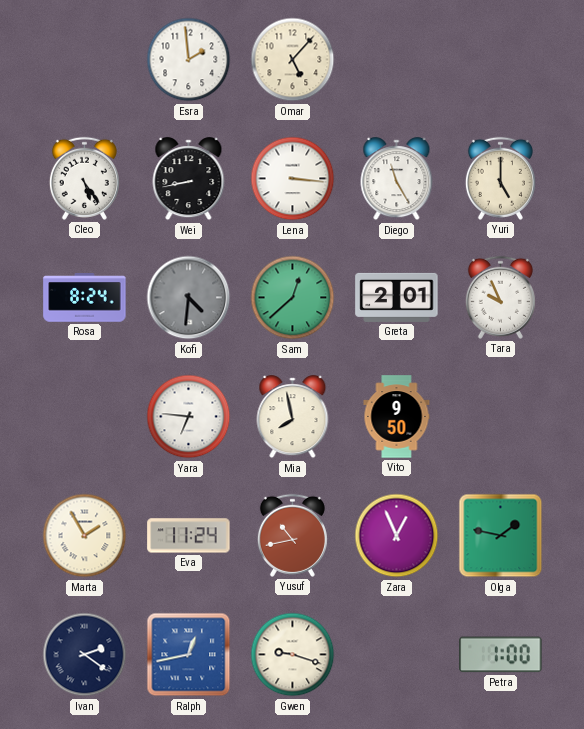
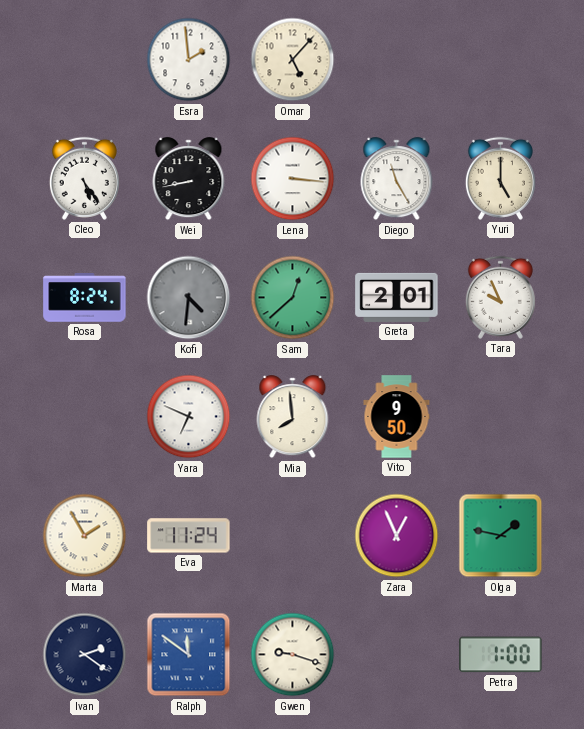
Yara: 6:46 -> 6:49 (189, 417)
Mia: 7:58 -> 7:59 (293, 417)
Yusuf: 10:43 -> none (292, 535)
Ralph: 12:43 -> 11:51 (189, 655)
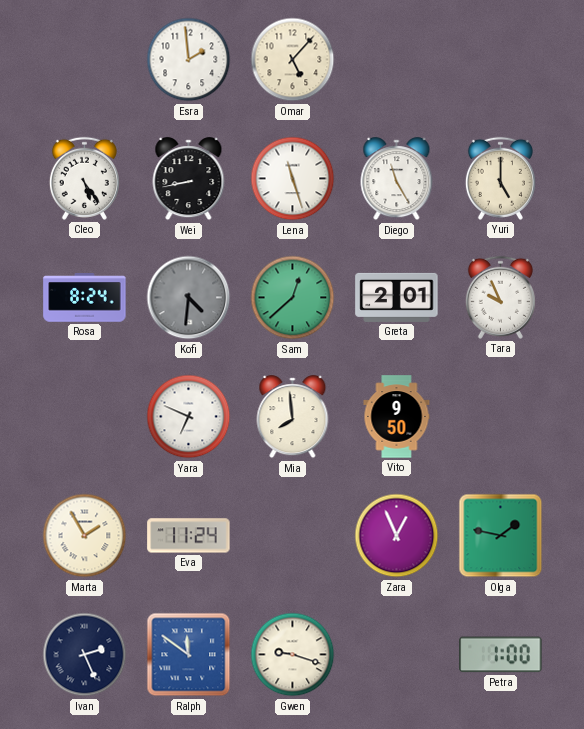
Lena: 3:16 -> 11:27 (293, 179)
Ivan: 2:21 -> 2:26 (85, 655)
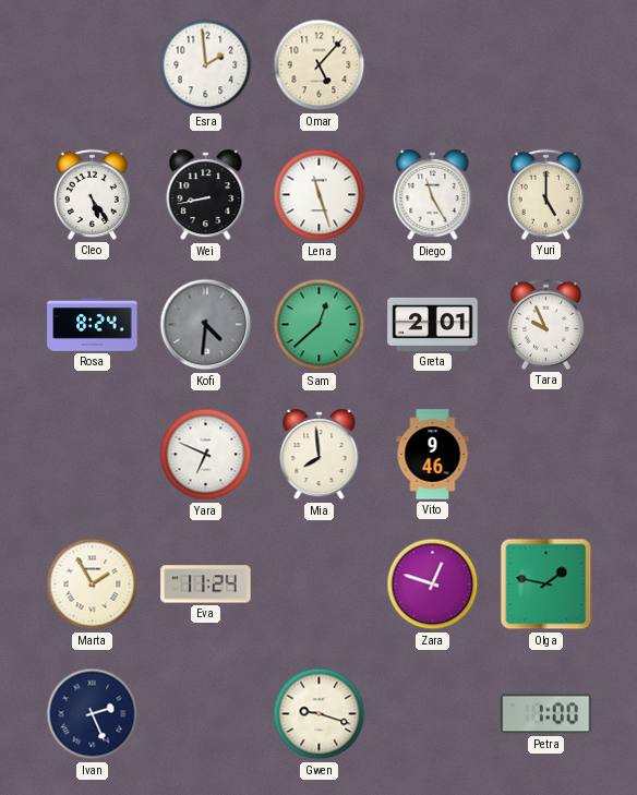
Vito: 9:50 -> 9:46 (433, 455)
Zara: 12:56 -> 12:48 (433, 585)
Ralph: 11:51 -> none (189, 655)
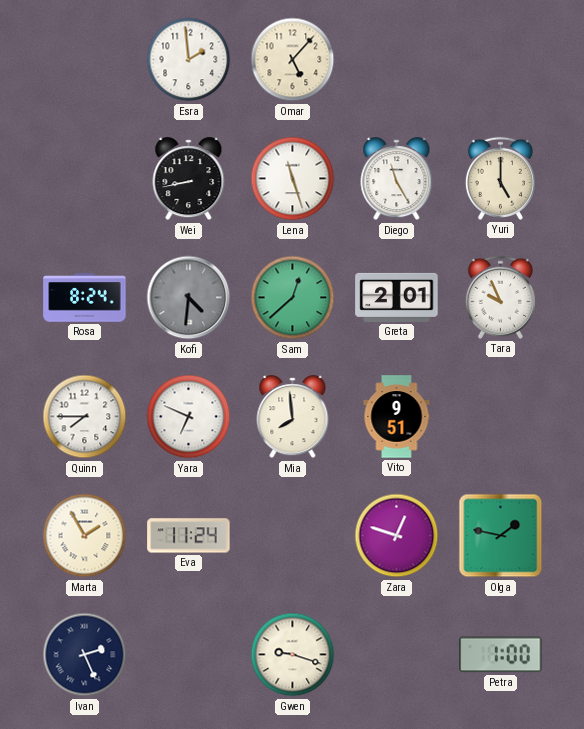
Cleo: 5:24 -> none (92, 194)
Quinn: none -> 7:45 (85, 417)
Vito: 9:46 -> 9:51 (397, 417)
